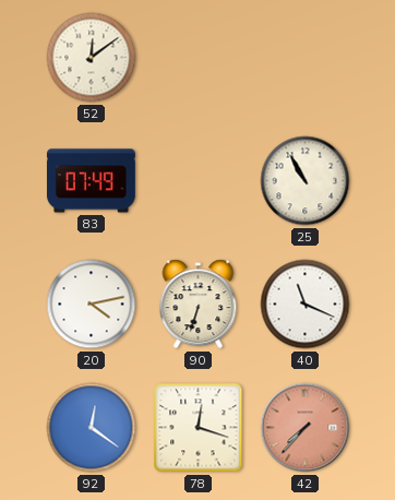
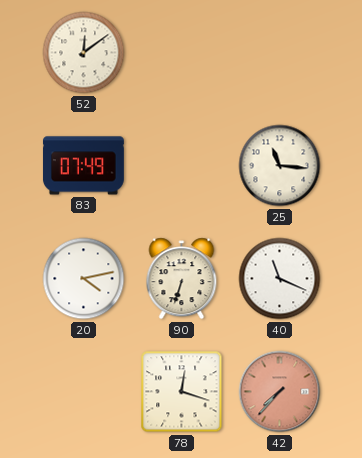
25: 10:55 -> 11:16 (280, 166)
92: 12:21 -> none (92, 428)
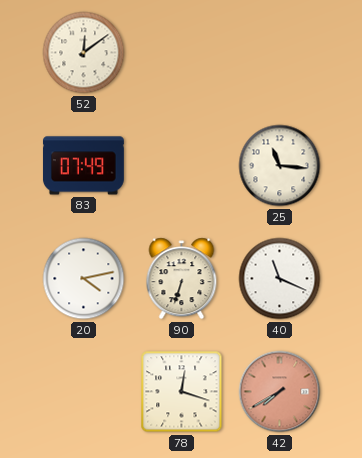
42: 7:37 -> 7:40 (280, 392)
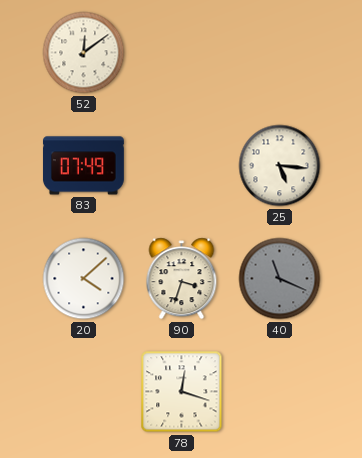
25: 11:16 -> 5:16 (280, 166)
20: 4:13 -> 4:08 (84, 279)
90: 6:33 -> 3:33 (182, 279)
40 dial: white -> grey (280, 279)
42: 7:40 -> none (280, 392)
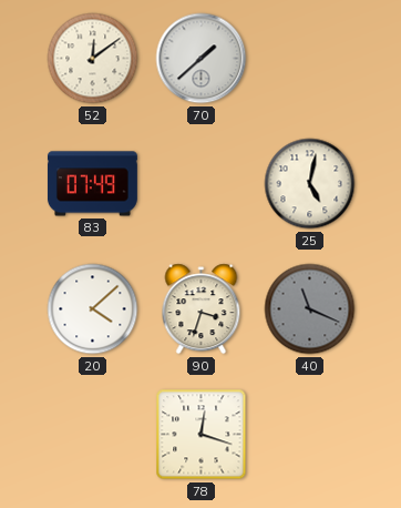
70: none -> 1:38 (202, 59)
25: 5:16 -> 5:02 (310, 184)
